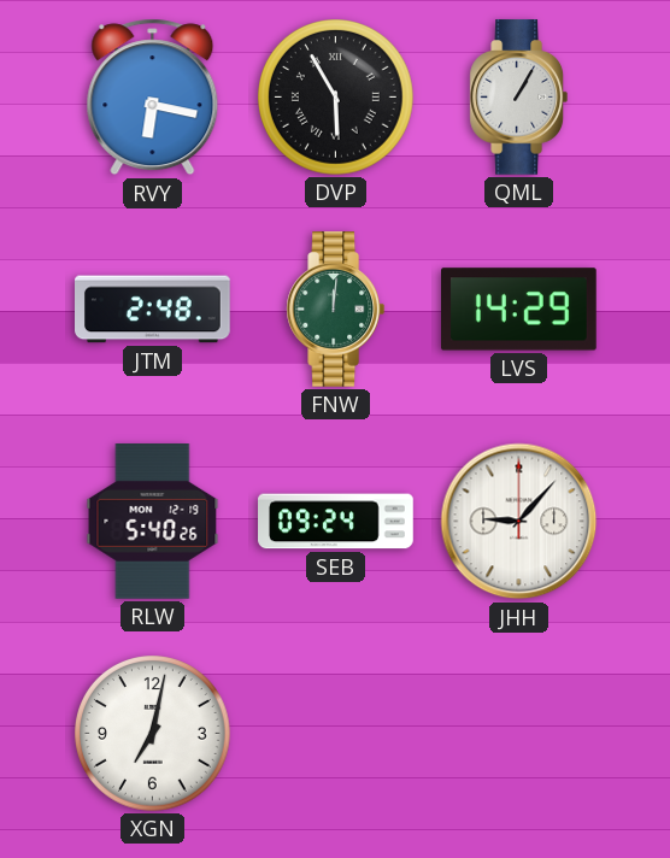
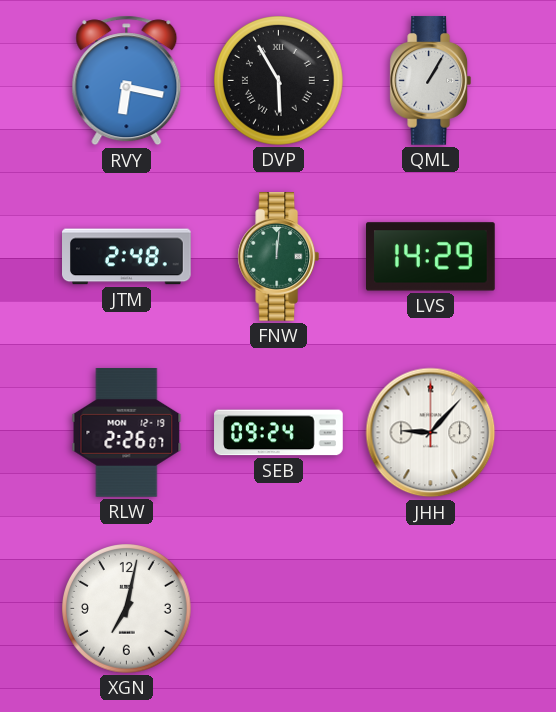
RLW: 5:40 -> 2:26 (127, 433)
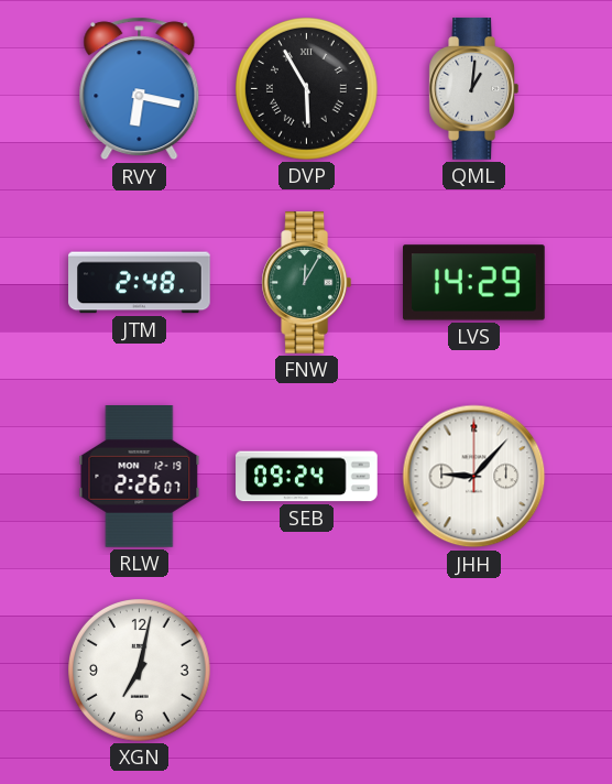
QML: 1:05 -> 1:01 (473, 89)
FNW: 12:01 -> 12:05 (306, 283)
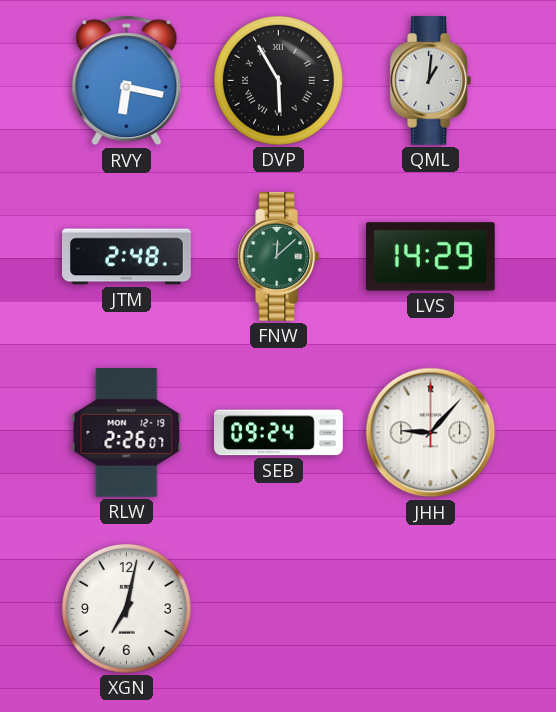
FNW: 12:05 -> 12:08 (278, 257)
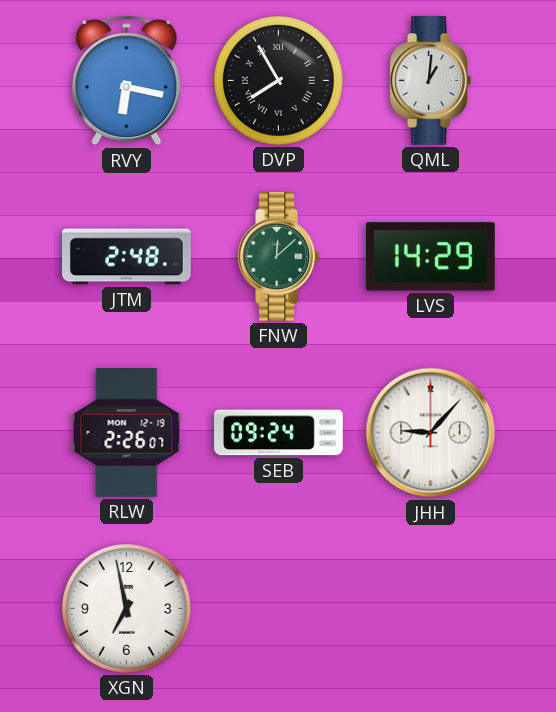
DVP: 5:55 -> 7:55 (279, 81)
XGN: 7:02 -> 6:58 (127, 609)
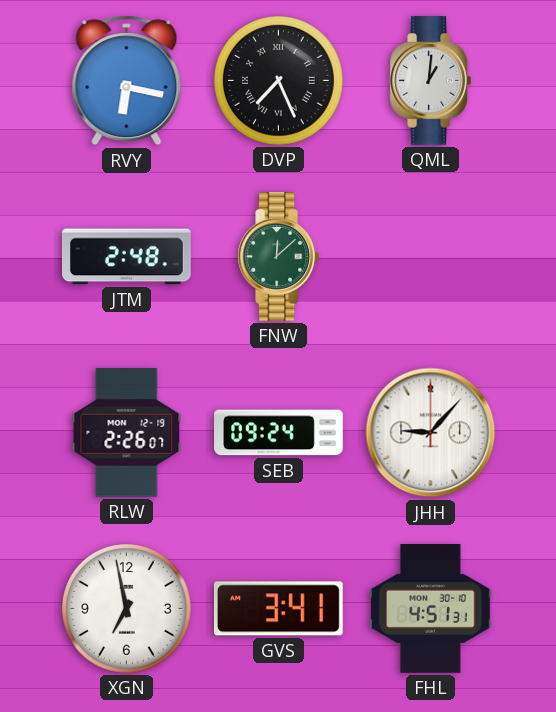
DVP: 7:55 -> 7:26 (279, 81)
LVS: 14:29 -> none (431, 257)
GVS: none -> 3:41 (279, 609)
FHL: none -> 4:51 (431, 609)
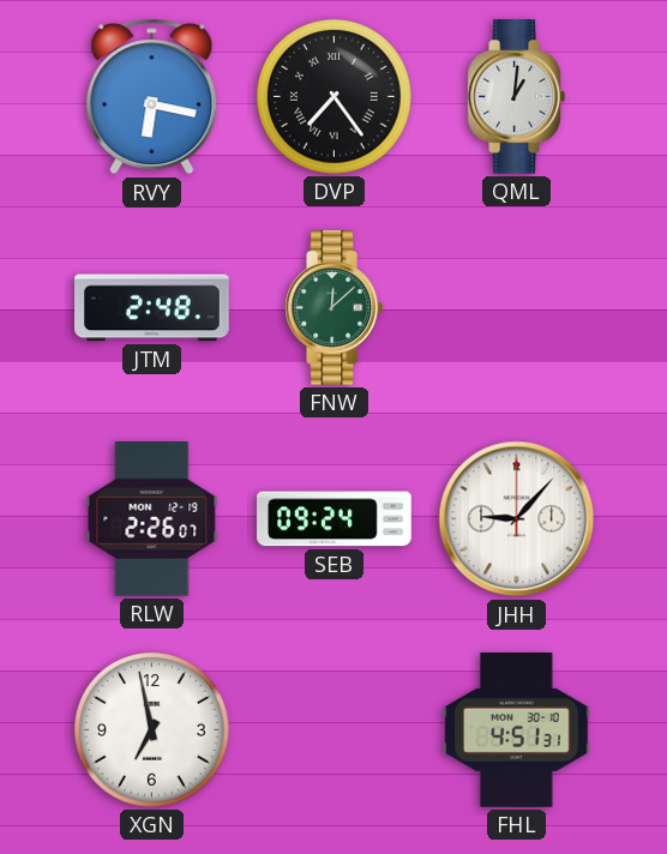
DVP: 7:26 -> 7:24 (335, 97)
GVS: 3:41 -> none (279, 609)
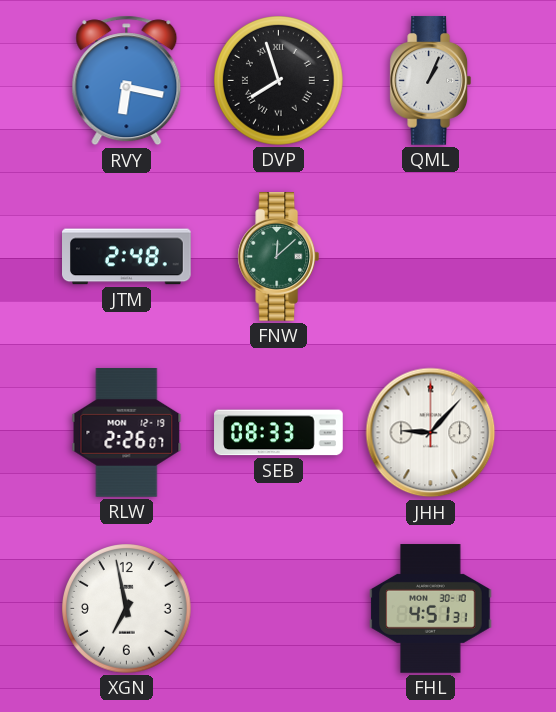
DVP: 7:24 -> 7:57 (279, 81)
QML: 1:01 -> 1:04 (430, 81)
SEB: 09:24 -> 08:33 (279, 433)
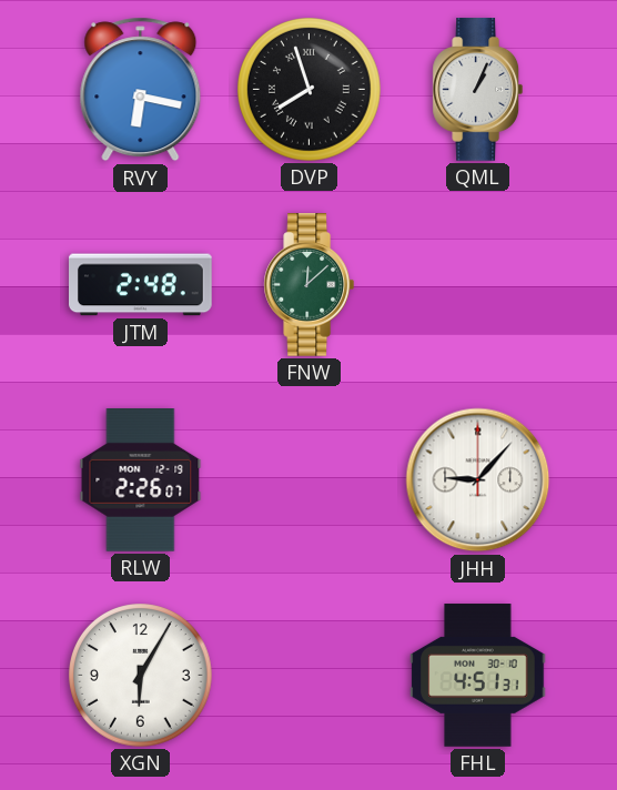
SEB: 08:33 -> none (279, 433)
XGN: 6:58 -> 6:05 (141, 676)
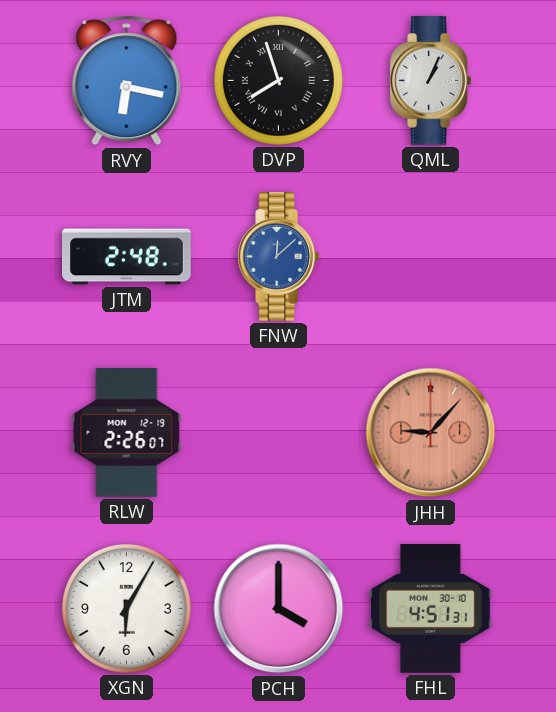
FNW dial: green -> blue (278, 257)
JHH dial: white -> salmon (431, 433)
PCH: none -> 4:00 (279, 609)
